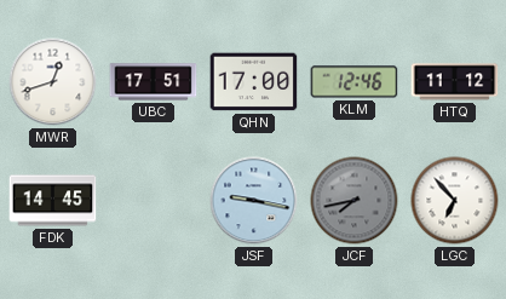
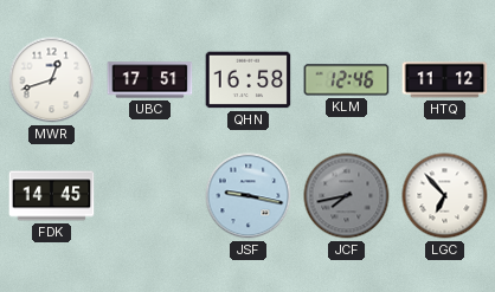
QHN: 17:00 -> 16:58 (249, 80)
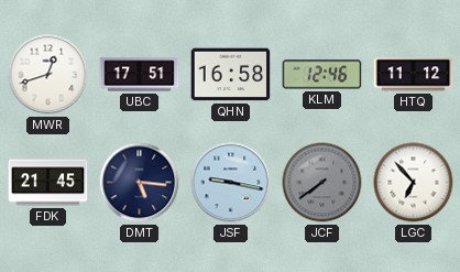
FDK: 14:45 -> 21:45 (48, 183)
DMT: none -> 5:16 (140, 183)
JCF: 7:43 -> 7:39 (322, 183)
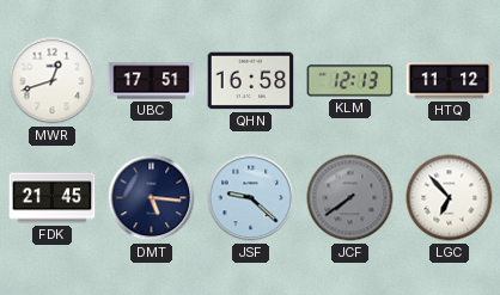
KLM: 12:46 -> 12:13 (350, 81)
JSF: 9:17 -> 9:22 (251, 198)
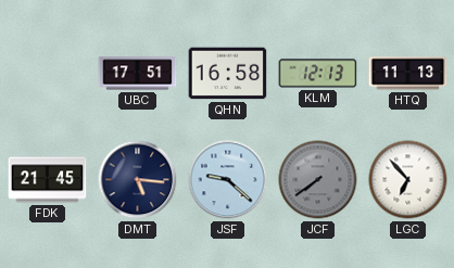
MWR: 12:42 -> none (53, 81)
HTQ: 11:12 -> 11:13 (408, 74)
